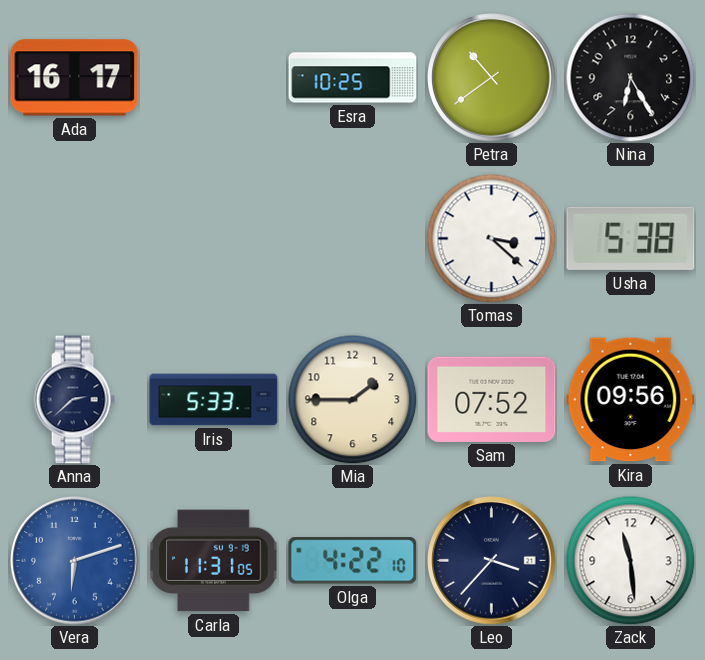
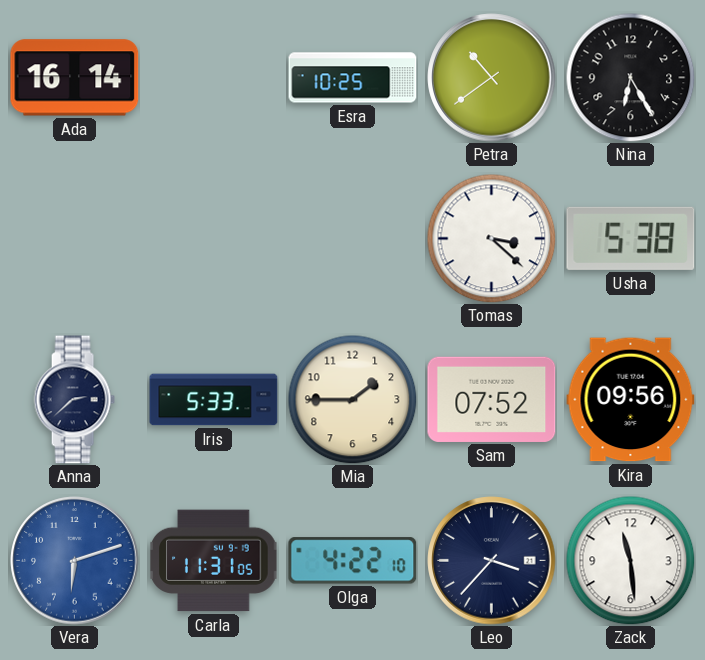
Ada: 16:17 -> 16:14 (75, 78)
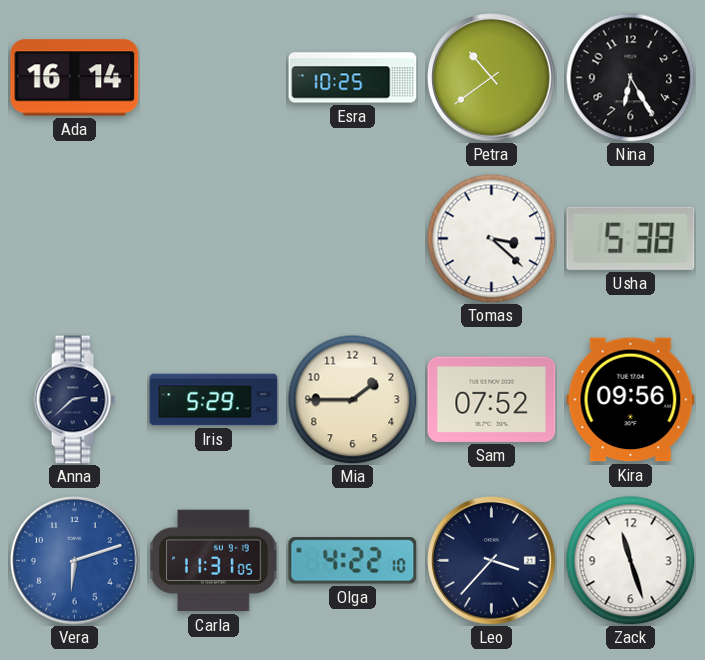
Iris: 5:33 -> 5:29 (214, 400)
Zack: 11:29 -> 11:27 (630, 560)
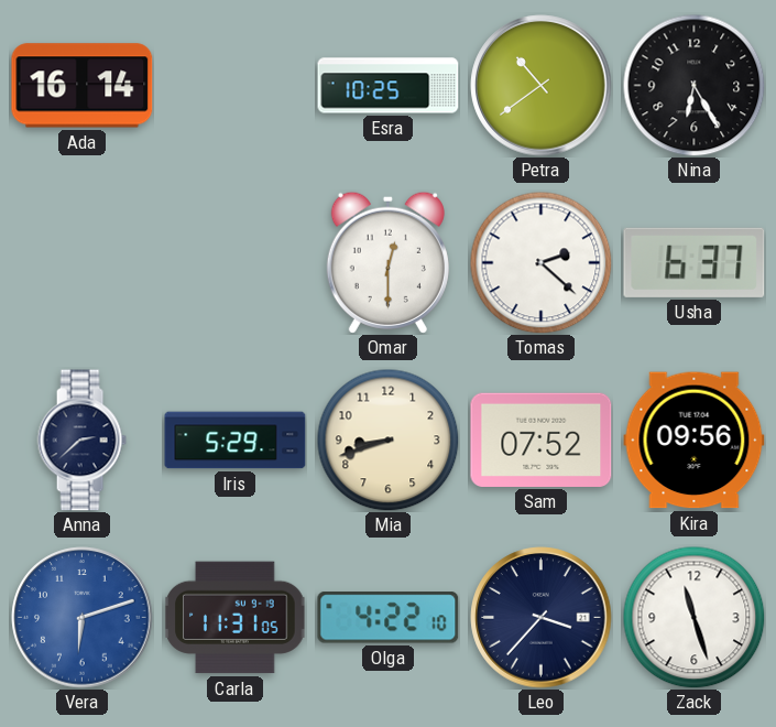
Omar: none -> 12:30 (387, 262)
Tomas: 3:22 -> 2:22 (540, 262)
Usha: 5:38 -> 6:37 (695, 262)
Mia: 1:45 -> 8:42 (387, 440)
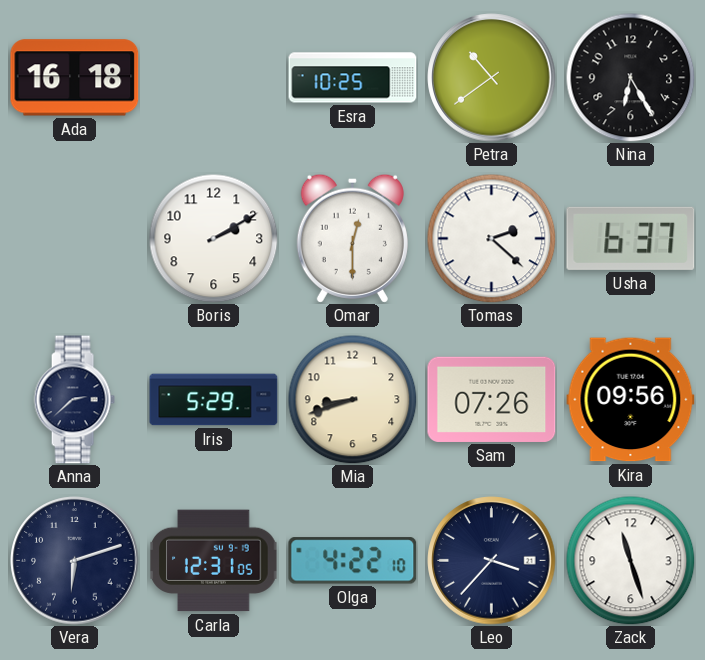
Ada: 16:14 -> 16:18 (75, 78)
Boris: none -> 2:10 (213, 238)
Sam: 07:52 -> 07:26 (492, 399)
Vera dial: blue -> navy (75, 561)
Carla: 11:31 -> 12:31 (214, 561)
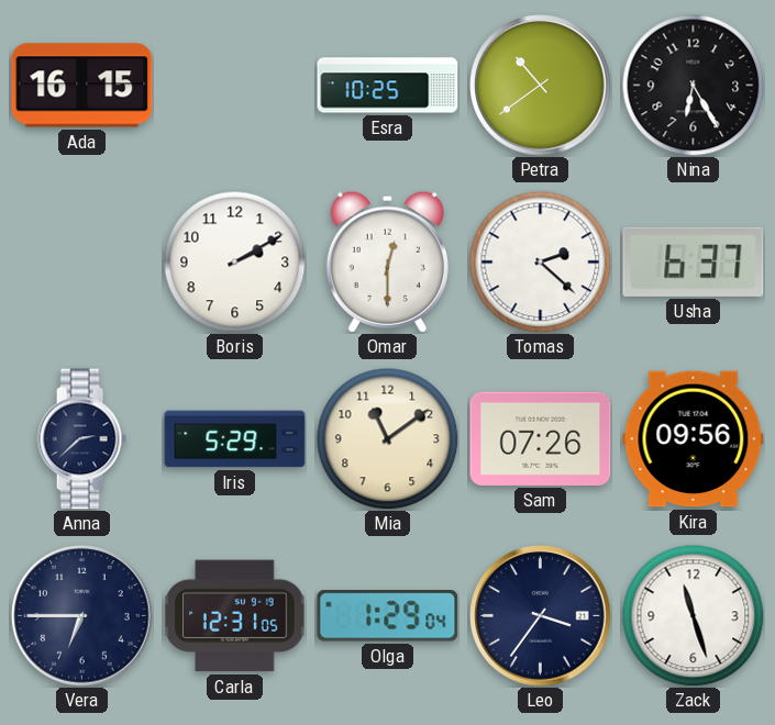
Ada: 16:18 -> 16:15 (82, 86)
Mia: 8:42 -> 11:09 (387, 438)
Vera: 6:12 -> 6:45 (82, 616)
Olga: 4:22 -> 1:29 (388, 616)
Leo: 3:37 -> 3:36 (541, 616)
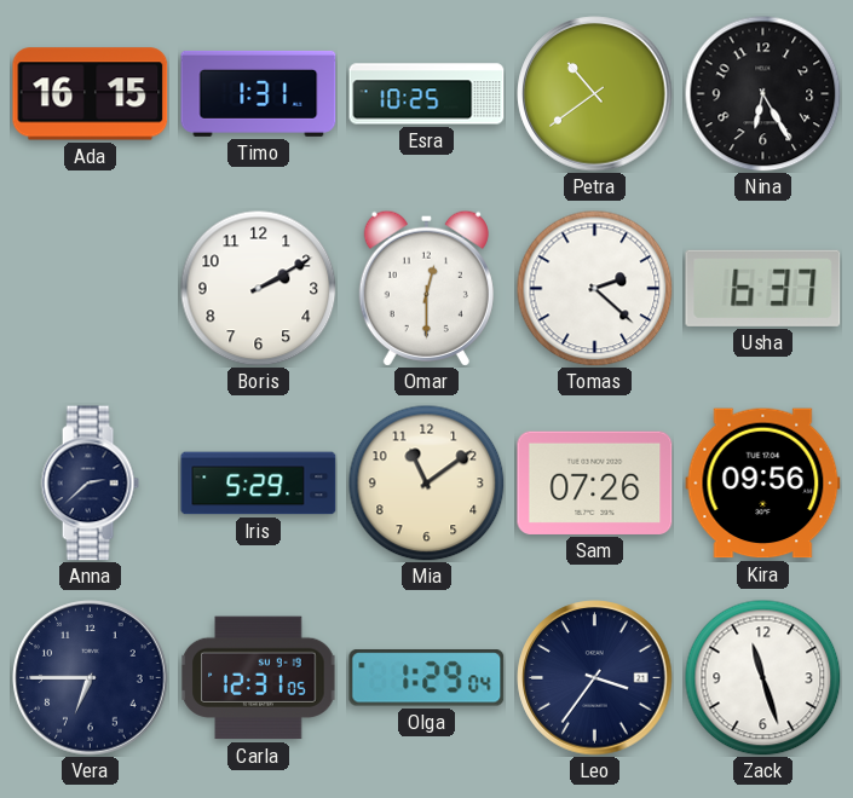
Timo: none -> 1:31 (259, 93)
